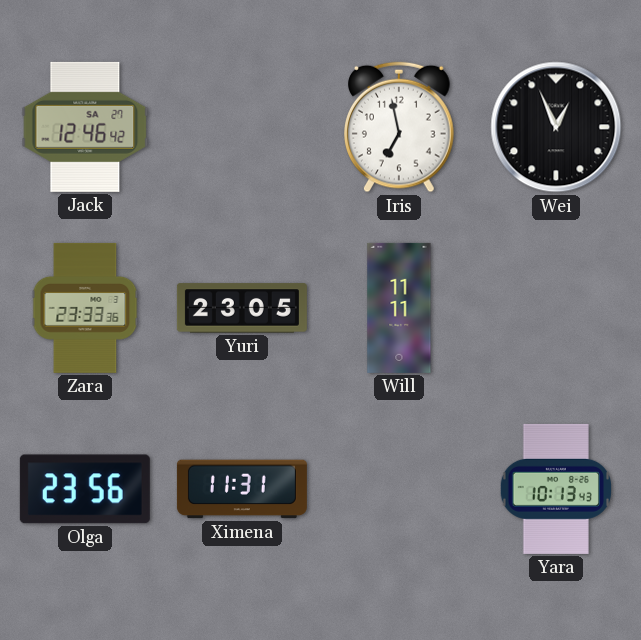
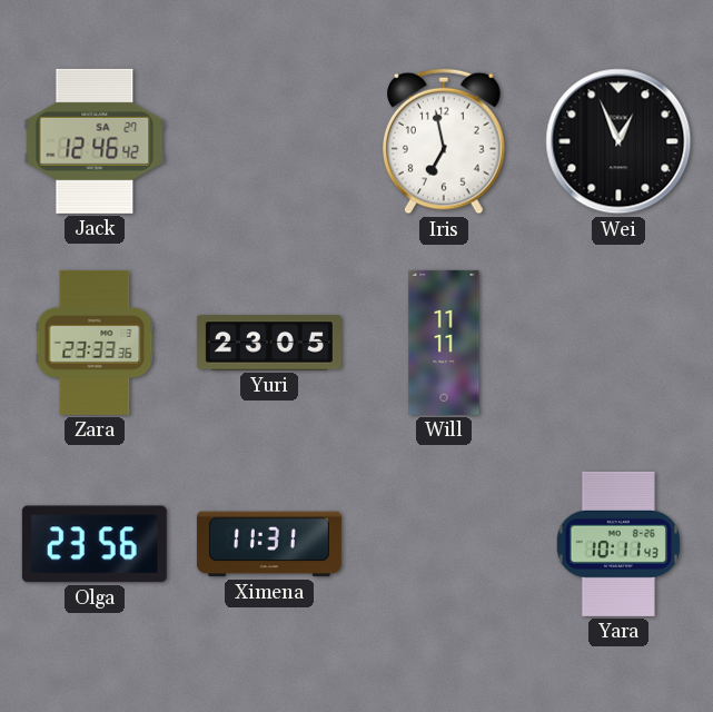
Yara: 10:13 -> 10:11 (617, 544)
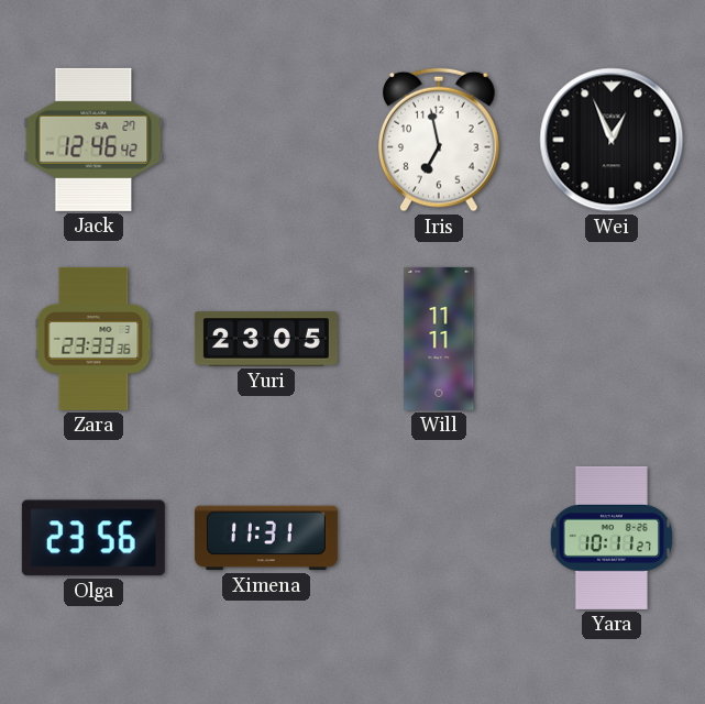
Yara: 10:11:43 -> 10:11:27 (610, 538)
